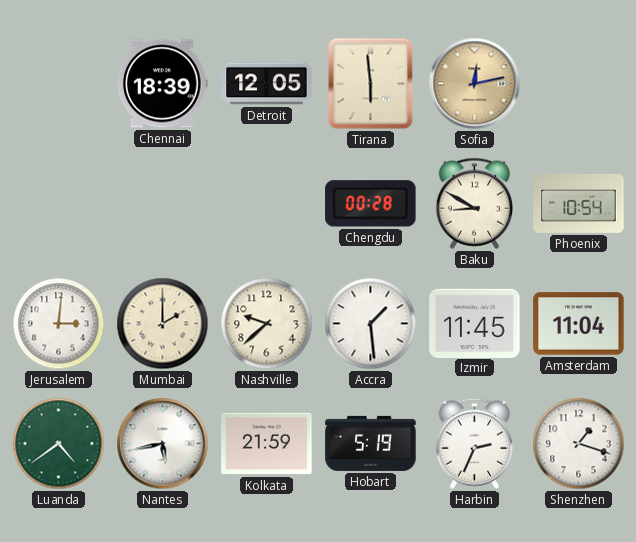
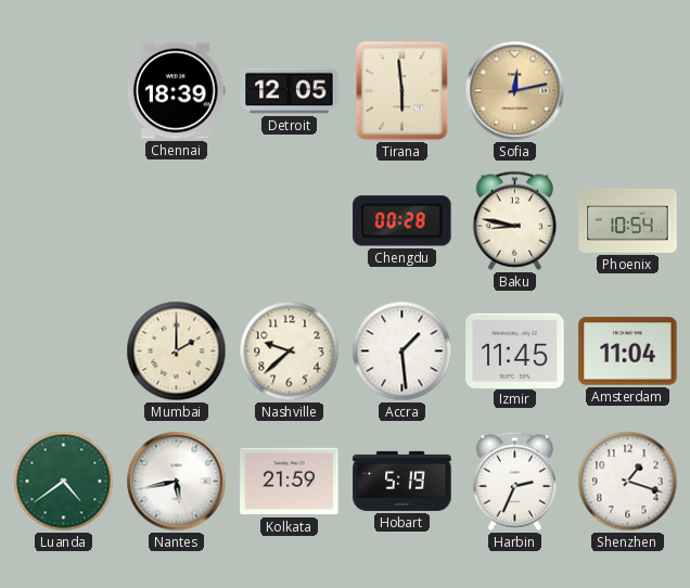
Baku: 8:50 -> 8:47 (514, 220)
Jerusalem: 3:01 -> none (59, 324)
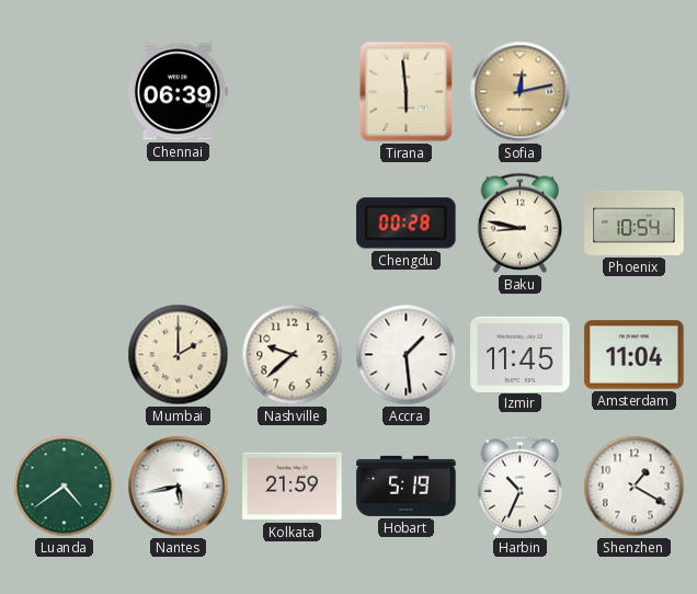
Chennai: 18:39 -> 06:39 (178, 92)
Detroit: 12:05 -> none (290, 91)
Harbin: 2:34 -> 10:34 (519, 486)
Shenzhen: 1:18 -> 1:20 (635, 487)
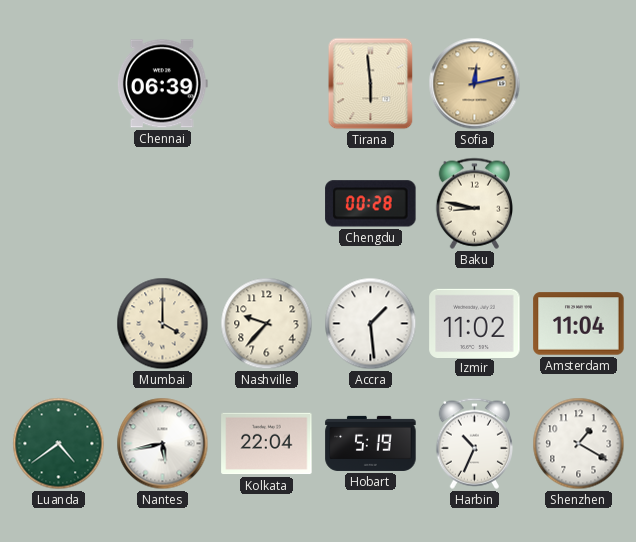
Phoenix: 10:54 -> none (635, 222)
Mumbai: 2:00 -> 4:00 (163, 324)
Nashville: 9:38 -> 9:37 (267, 324)
Izmir: 11:45 -> 11:02 (475, 323)
Kolkata: 21:59 -> 22:04 (267, 444)
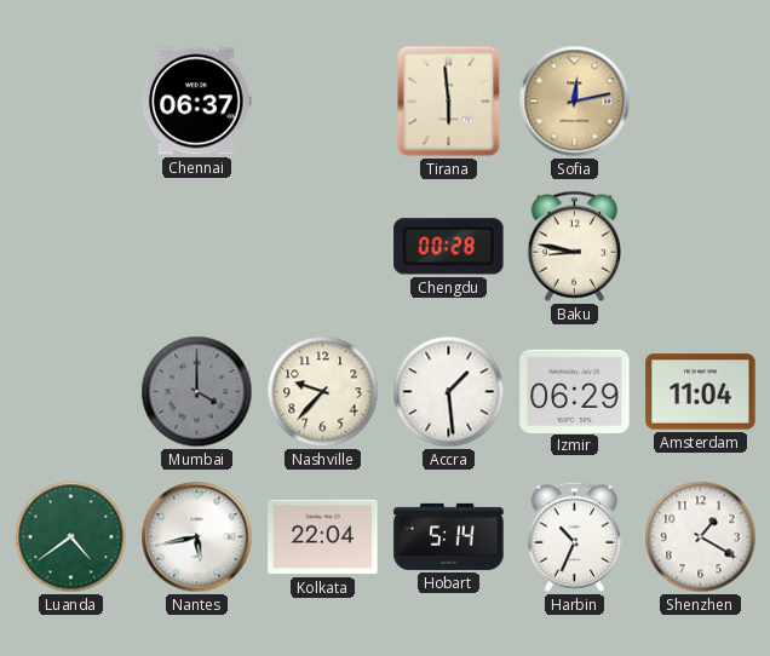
Chennai: 06:39 -> 06:37 (196, 102)
Mumbai dial: cream -> grey (197, 392)
Izmir: 11:02 -> 06:29 (575, 391)
Hobart: 5:19 -> 5:14 (449, 536)
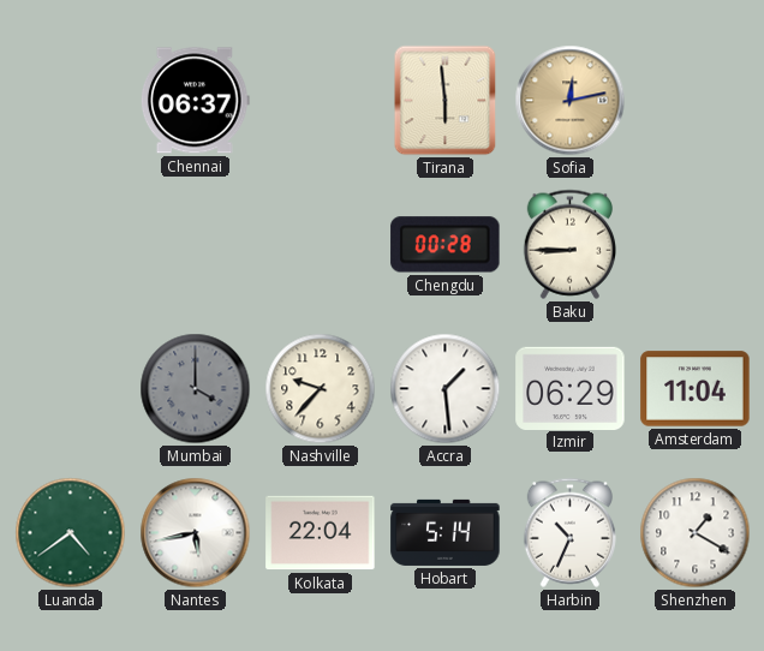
Baku: 8:47 -> 8:45 (569, 244)
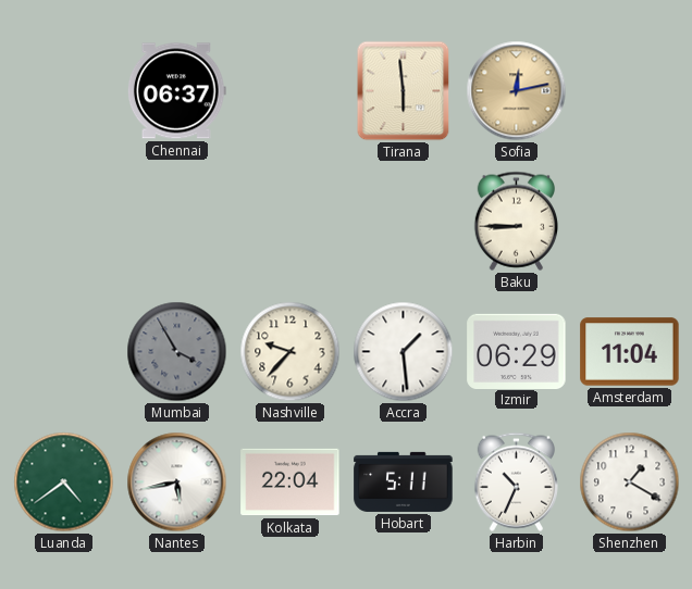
Chengdu: 00:28 -> none (446, 245)
Mumbai: 4:00 -> 3:55 (177, 352)
Hobart: 5:14 -> 5:11 (404, 481)
